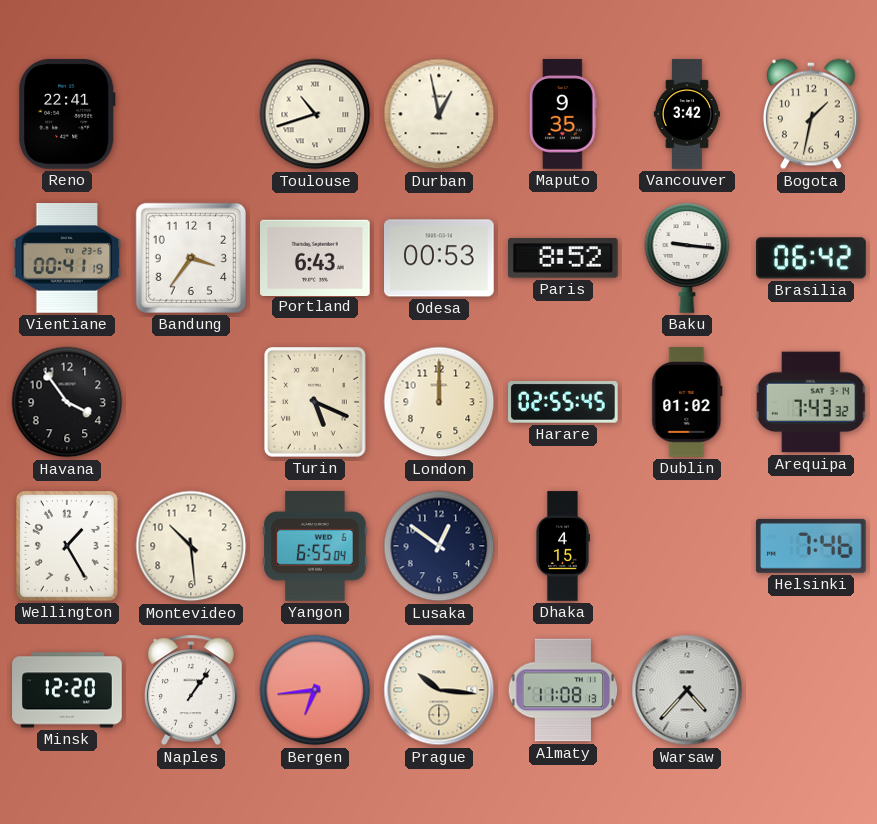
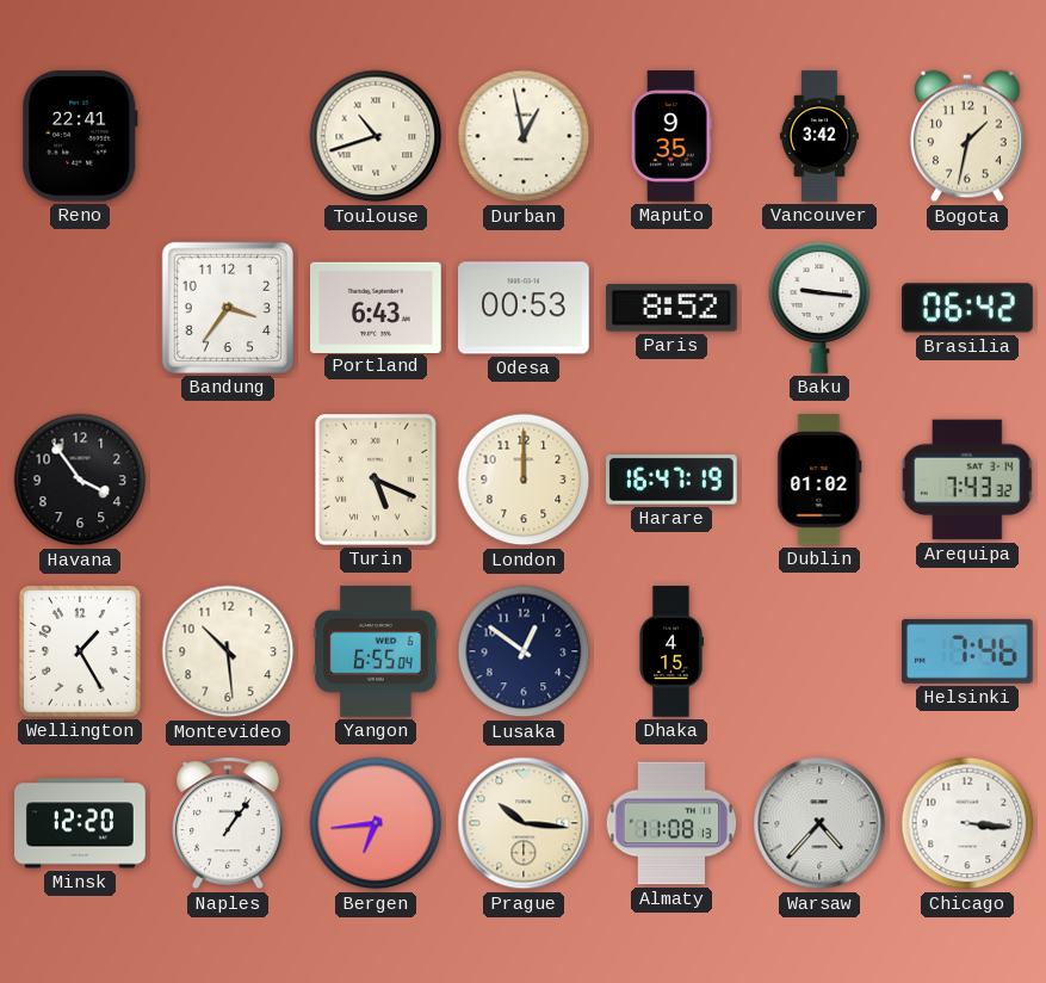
Vientiane: 00:41 -> none (67, 258)
Harare: 02:55 -> 16:47 (673, 480)
Chicago: none -> 3:16 (967, 823)
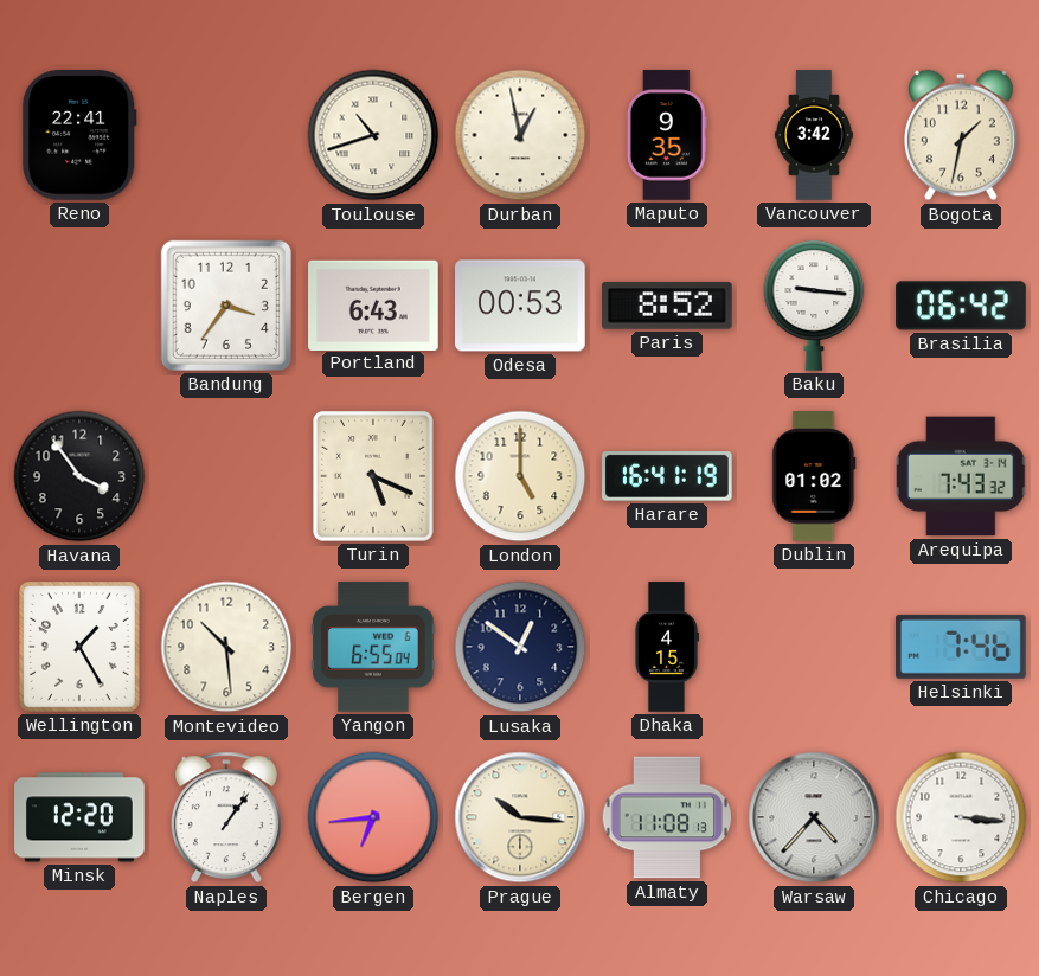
London: 12:00 -> 5:00 (520, 476)
Harare: 16:47 -> 16:41 (668, 476)
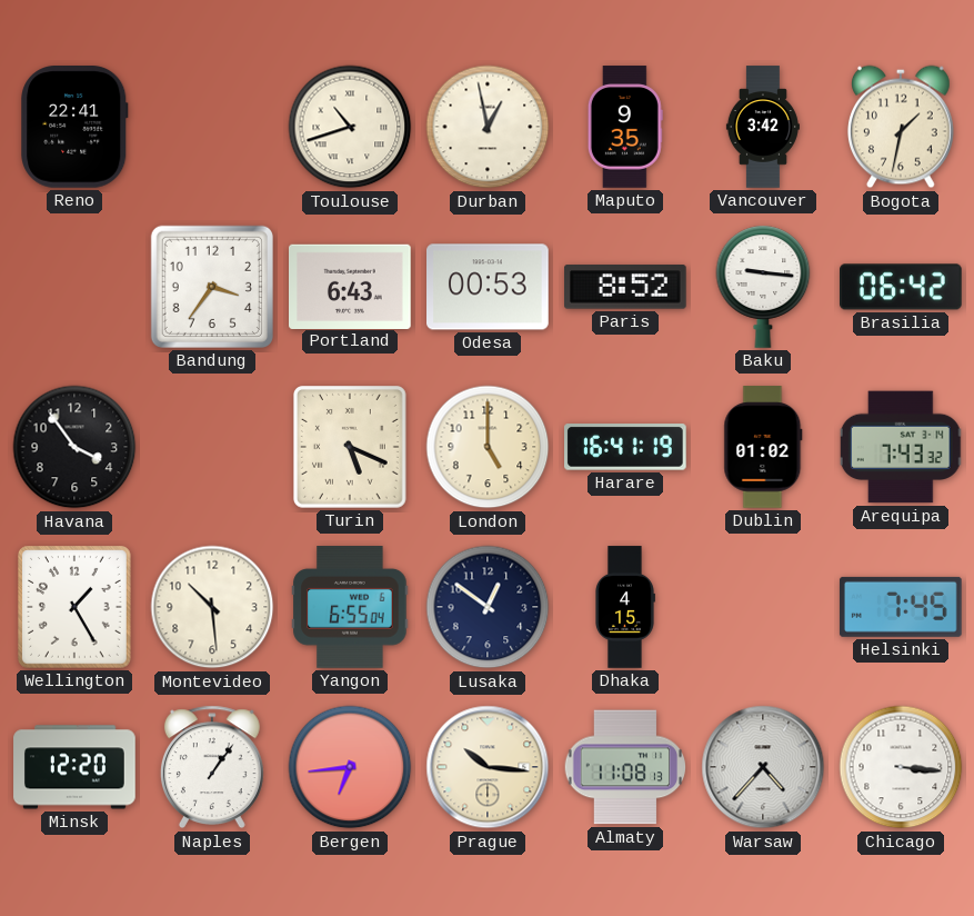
Helsinki: 7:46 -> 7:45 (901, 607)
